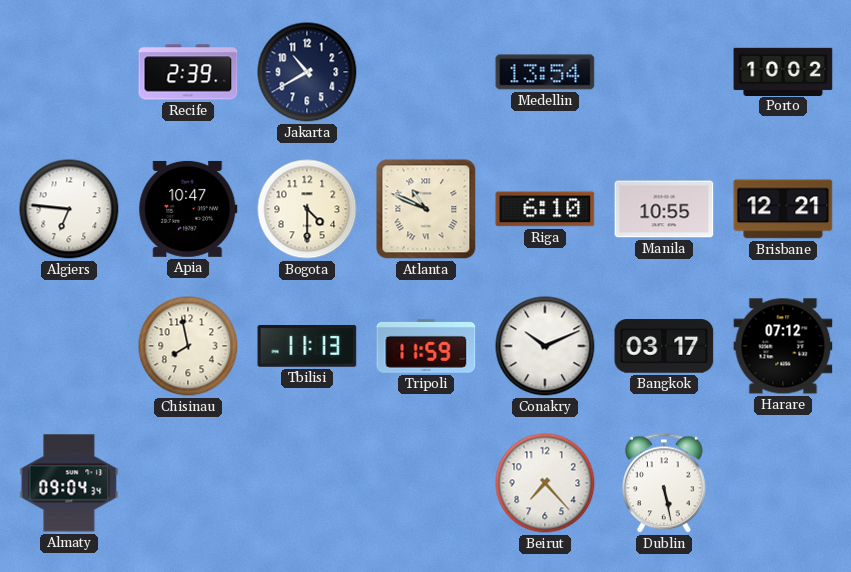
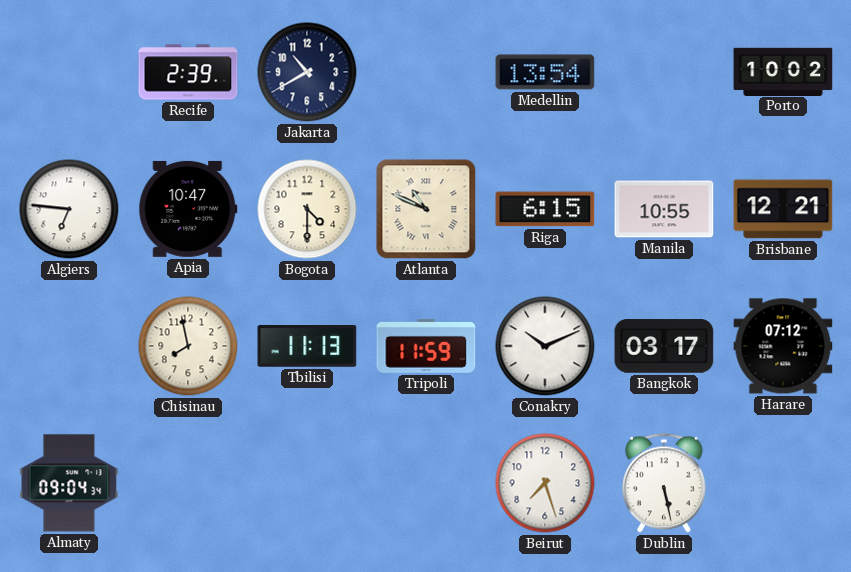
Riga: 6:10 -> 6:15 (545, 209)
Beirut: 7:23 -> 7:27 (545, 483)
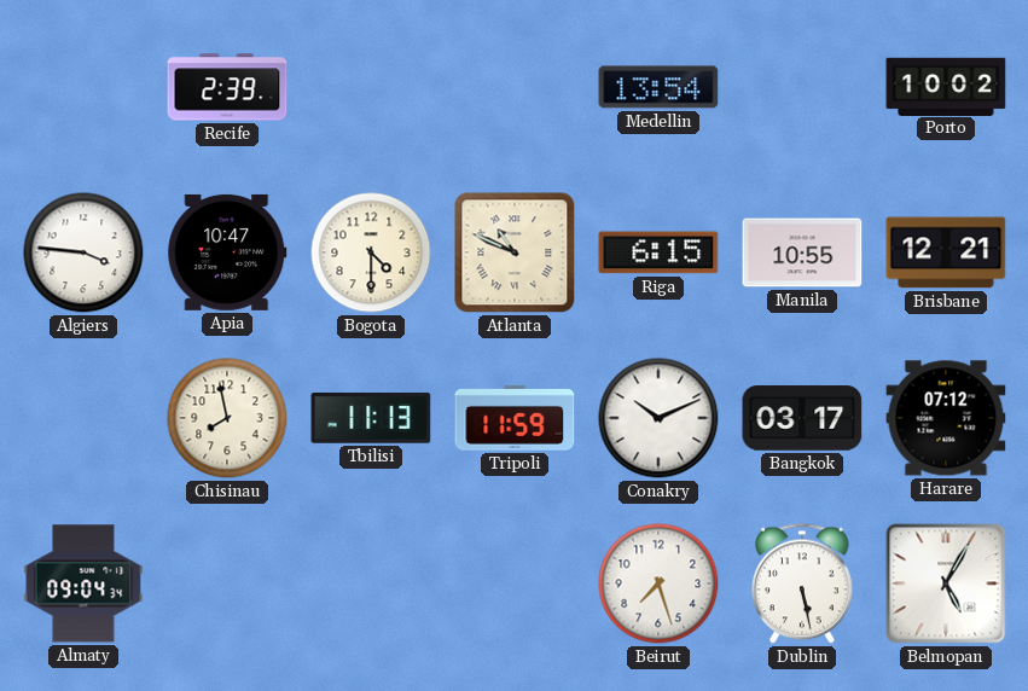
Jakarta: 10:40 -> none (307, 72)
Algiers: 6:46 -> 3:46 (83, 252)
Belmopan: none -> 5:05 (946, 583)
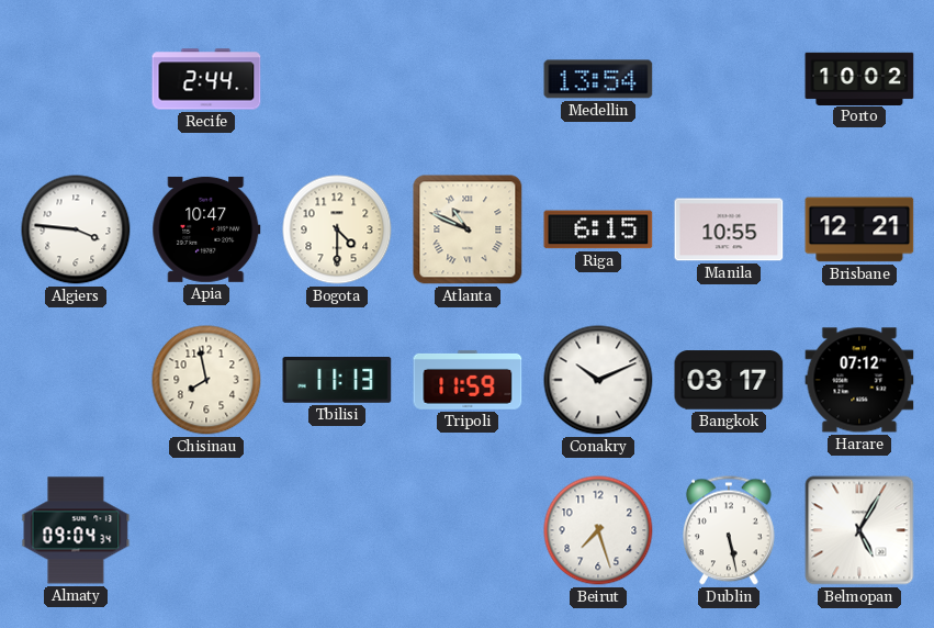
Recife: 2:39 -> 2:44 (206, 79)
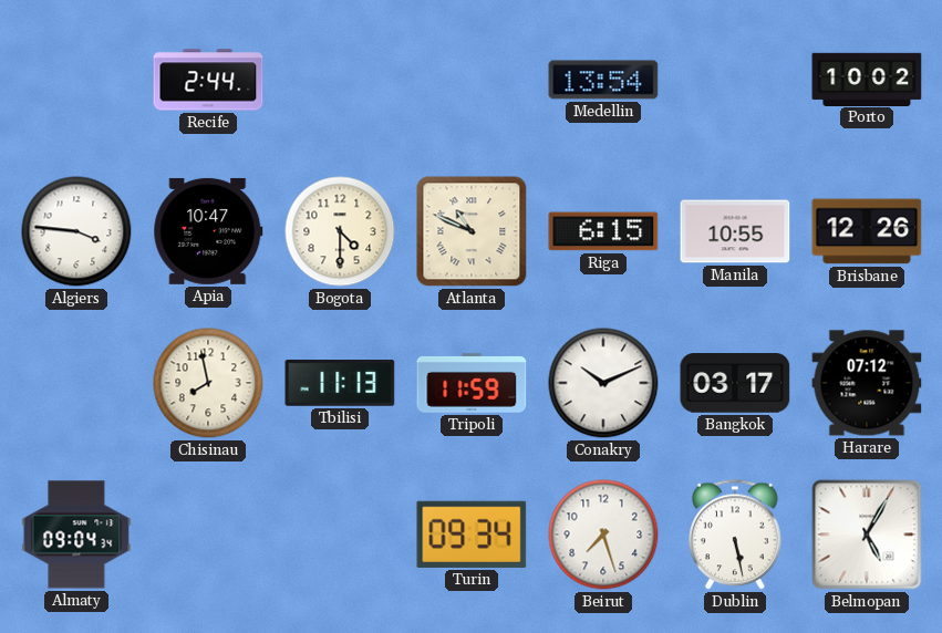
Brisbane: 12:21 -> 12:26 (867, 231)
Turin: none -> 09:34 (472, 535)
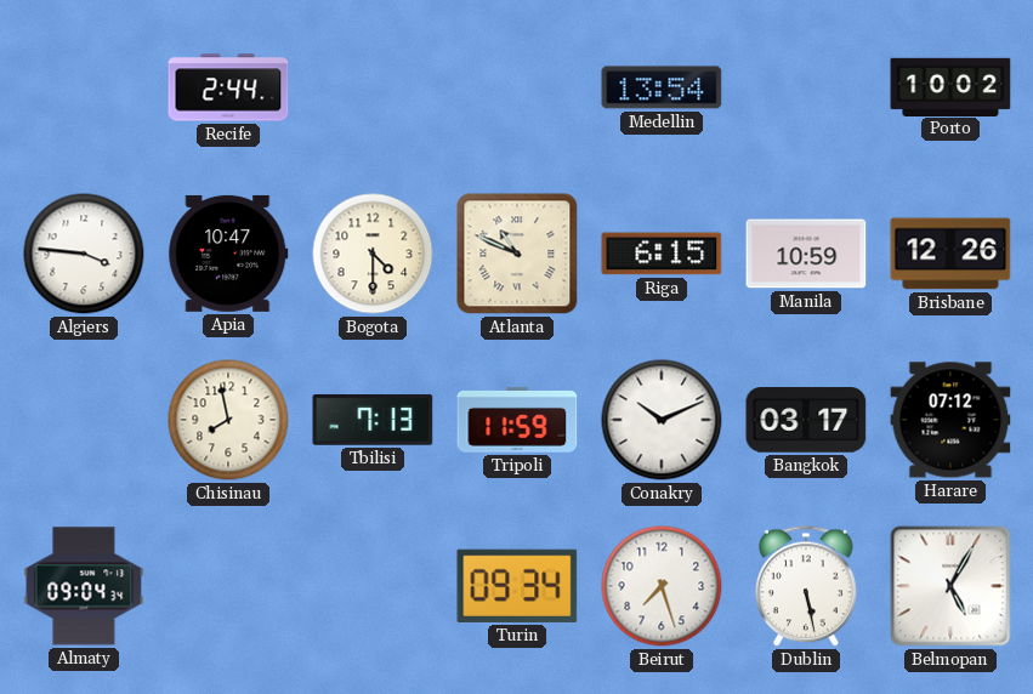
Manila: 10:55 -> 10:59 (806, 254)
Tbilisi: 11:13 -> 7:13 (373, 421)
